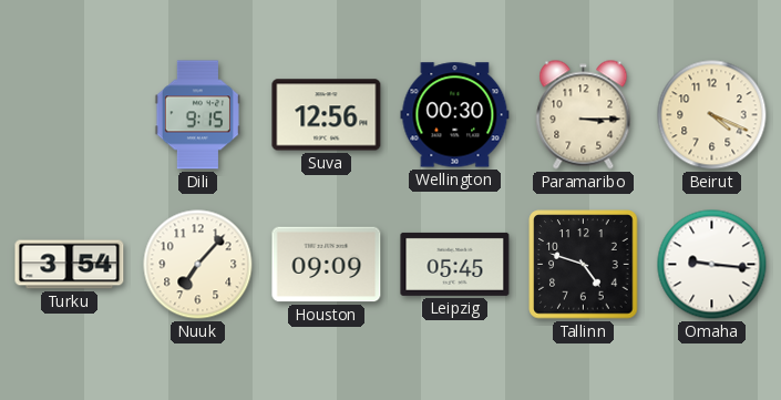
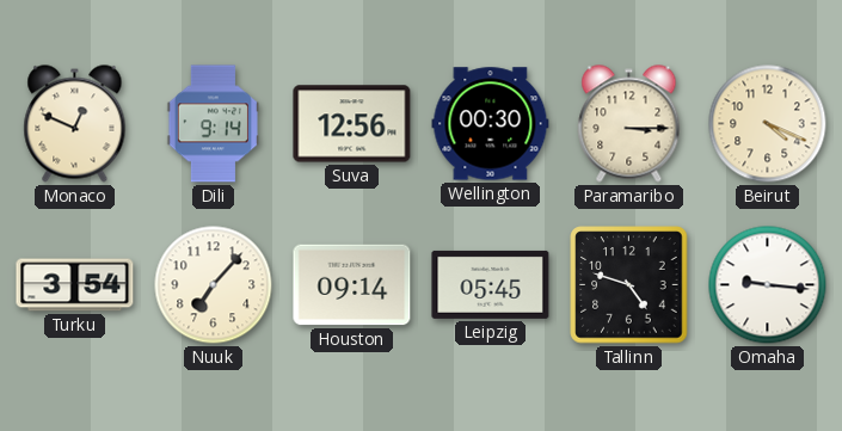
Monaco: none -> 12:49 (75, 124)
Dili: 9:15 -> 9:14 (213, 124)
Houston: 09:09 -> 09:14 (352, 285)
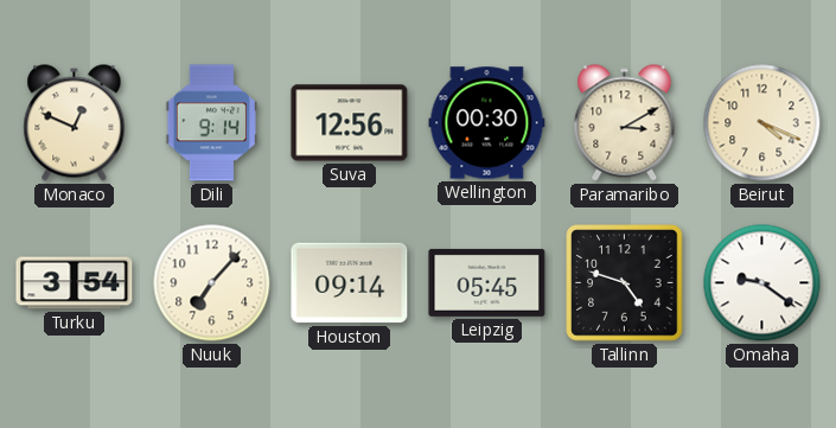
Paramaribo: 3:15 -> 3:10 (625, 123)
Omaha: 9:16 -> 9:21 (762, 283)
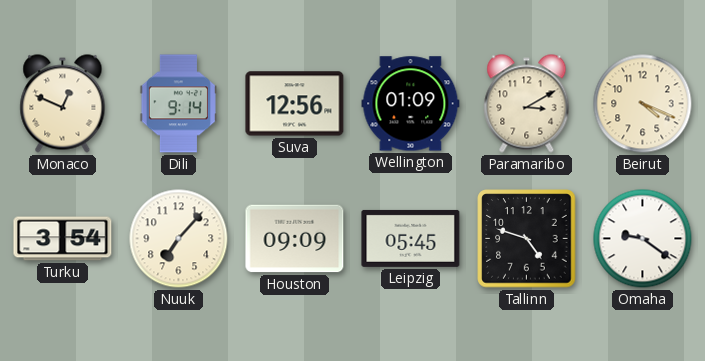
Wellington: 00:30 -> 01:09 (411, 104)
Houston: 09:14 -> 09:09 (295, 239)
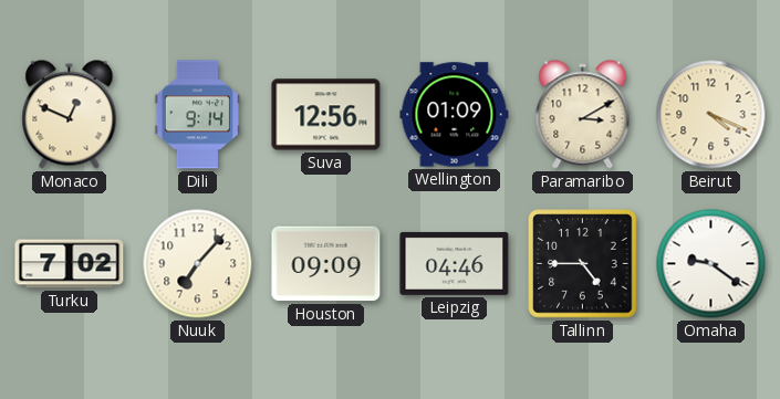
Turku: 3:54 -> 7:02 (70, 264)
Leipzig: 05:45 -> 04:46 (455, 263)
Tallinn: 4:48 -> 4:45 (583, 264)
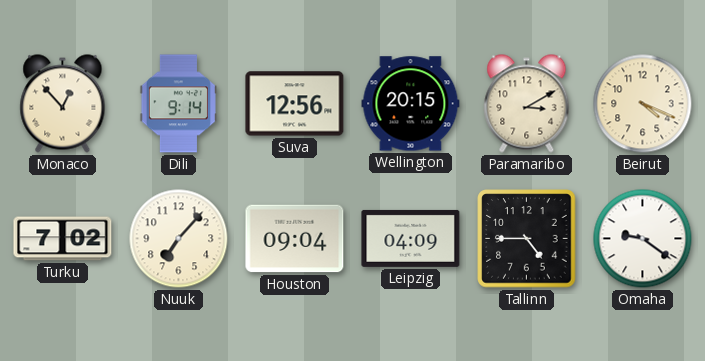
Monaco: 12:49 -> 12:53 (63, 104)
Wellington: 01:09 -> 20:15 (411, 104)
Houston: 09:09 -> 09:04 (295, 239)
Leipzig: 04:46 -> 04:09 (411, 238)
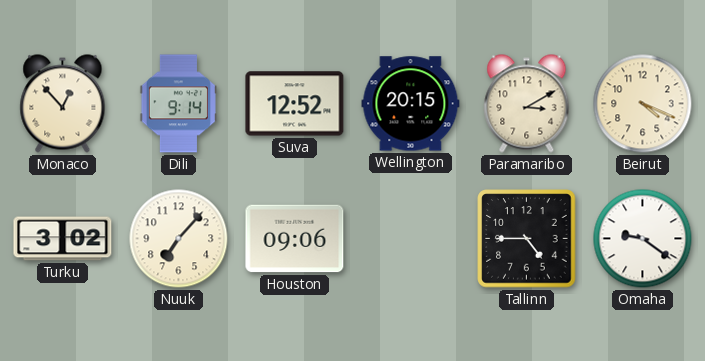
Suva: 12:56 -> 12:52 (295, 104)
Turku: 7:02 -> 3:02 (63, 239)
Houston: 09:04 -> 09:06 (295, 239)
Leipzig: 04:09 -> none (411, 238)
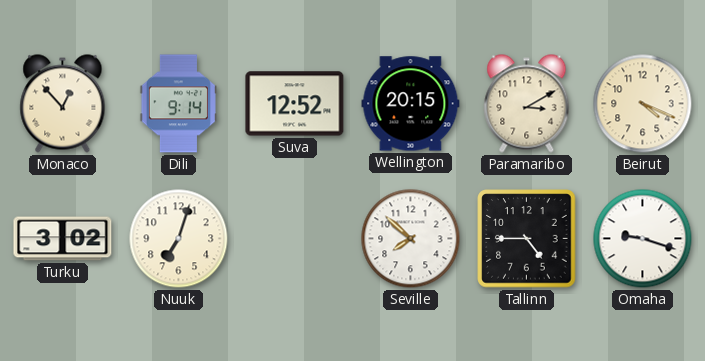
Nuuk: 7:07 -> 7:03 (179, 239)
Houston: 09:06 -> none (295, 239)
Seville: none -> 7:52 (411, 239)
Omaha: 9:21 -> 9:18 (643, 239)
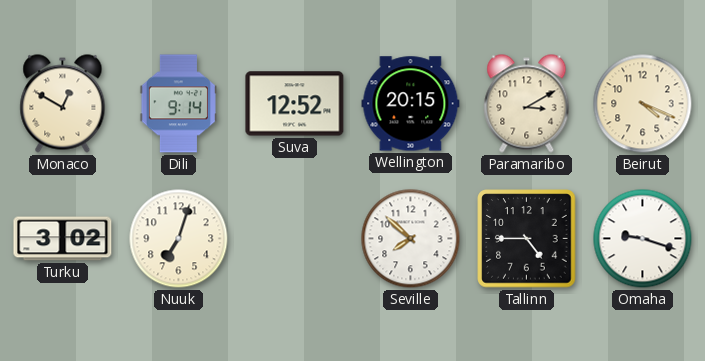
Monaco: 12:53 -> 12:50 (63, 104)
